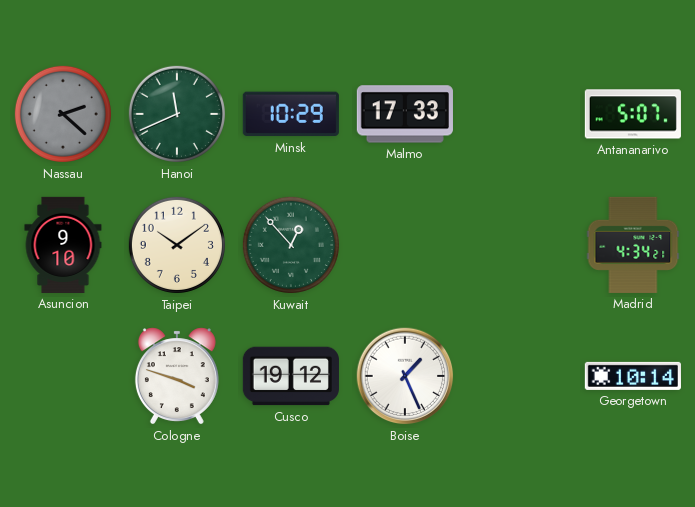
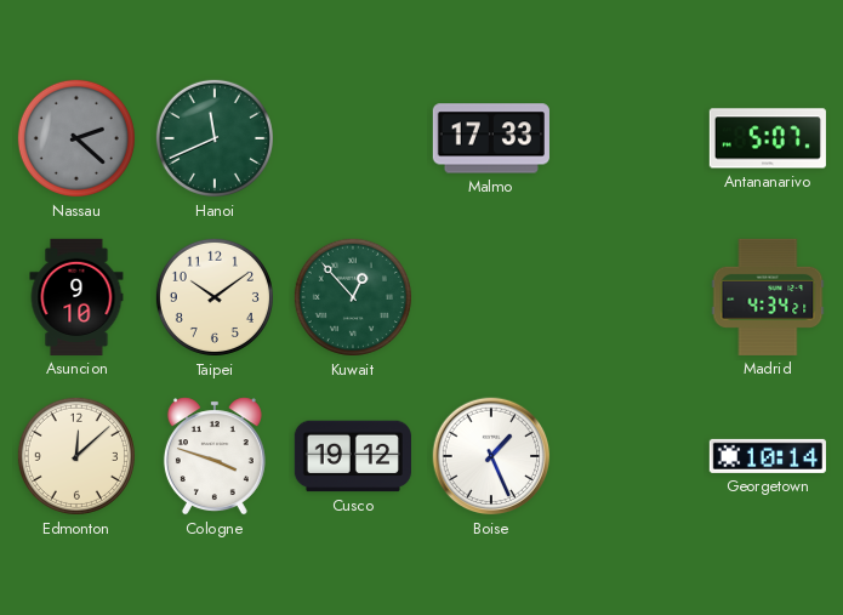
Minsk: 10:29 -> none (291, 114)
Edmonton: none -> 12:08 (76, 456)
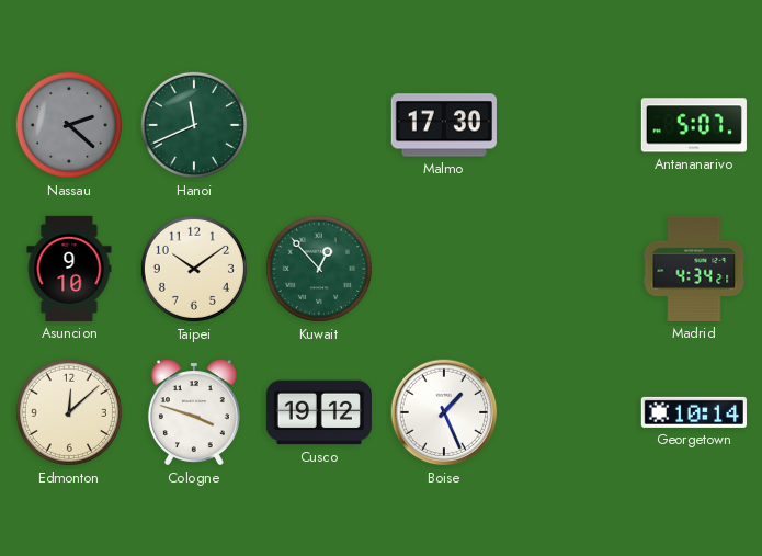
Malmo: 17:33 -> 17:30 (444, 125)
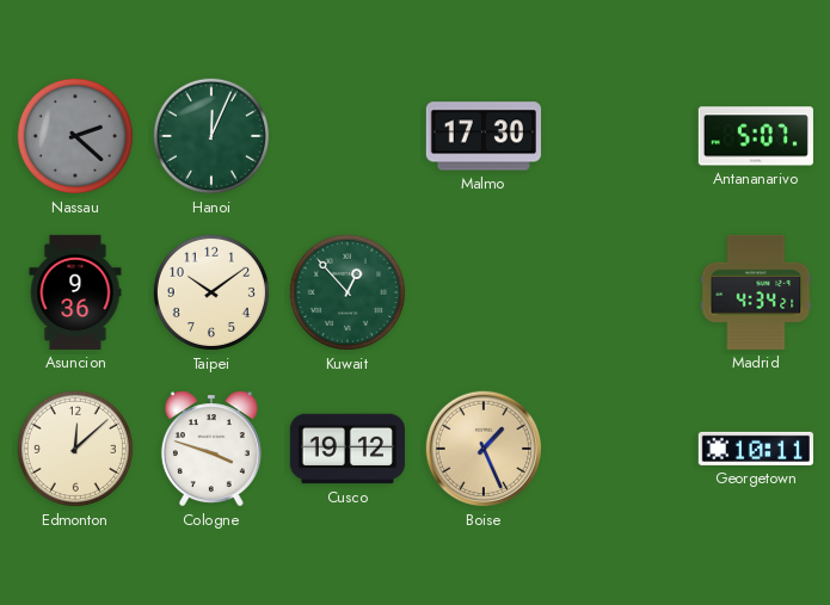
Hanoi: 11:41 -> 12:04 (211, 136)
Asuncion: 9:10 -> 9:36 (75, 292)
Boise dial: white -> champagne (484, 449)
Georgetown: 10:14 -> 10:11 (756, 449)
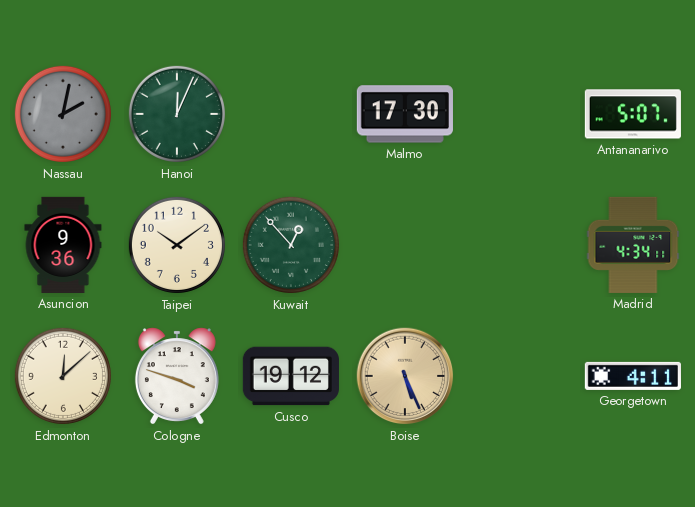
Nassau: 2:22 -> 2:02 (63, 114)
Madrid: 4:34:21 -> 4:34:11 (633, 245)
Boise: 1:26 -> 5:26 (405, 376)
Georgetown: 10:11 -> 4:11 (633, 376)
